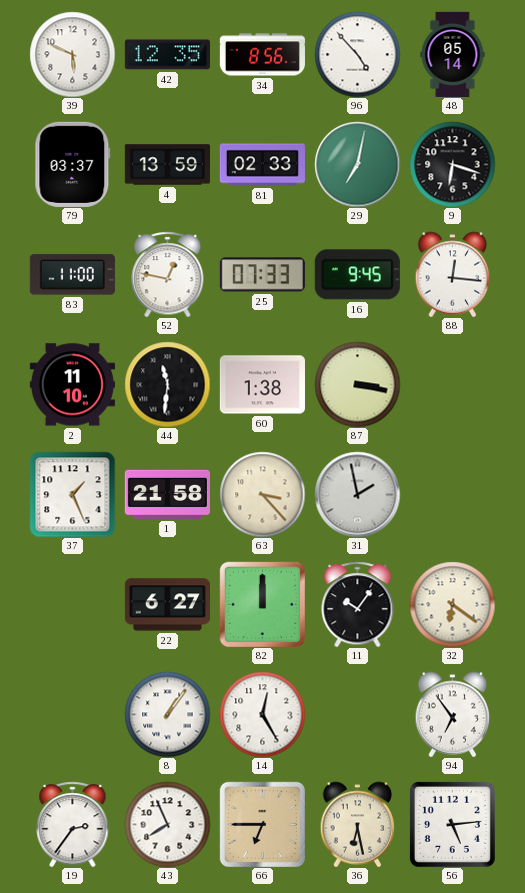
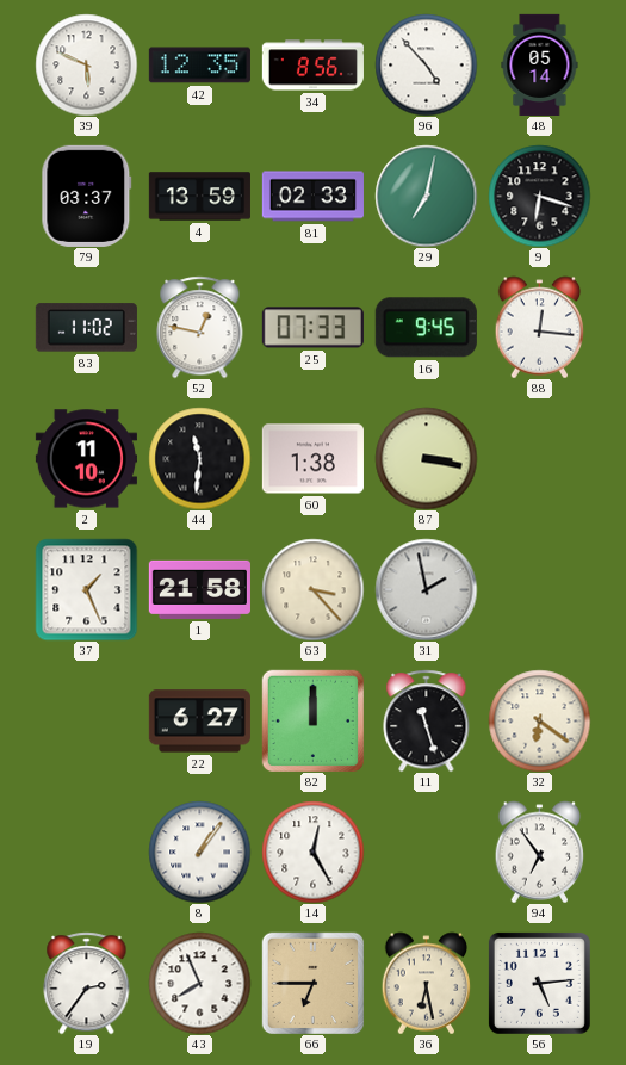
83: 11:00 -> 11:02 (86, 328)
11: 10:06 -> 11:27 (427, 720)
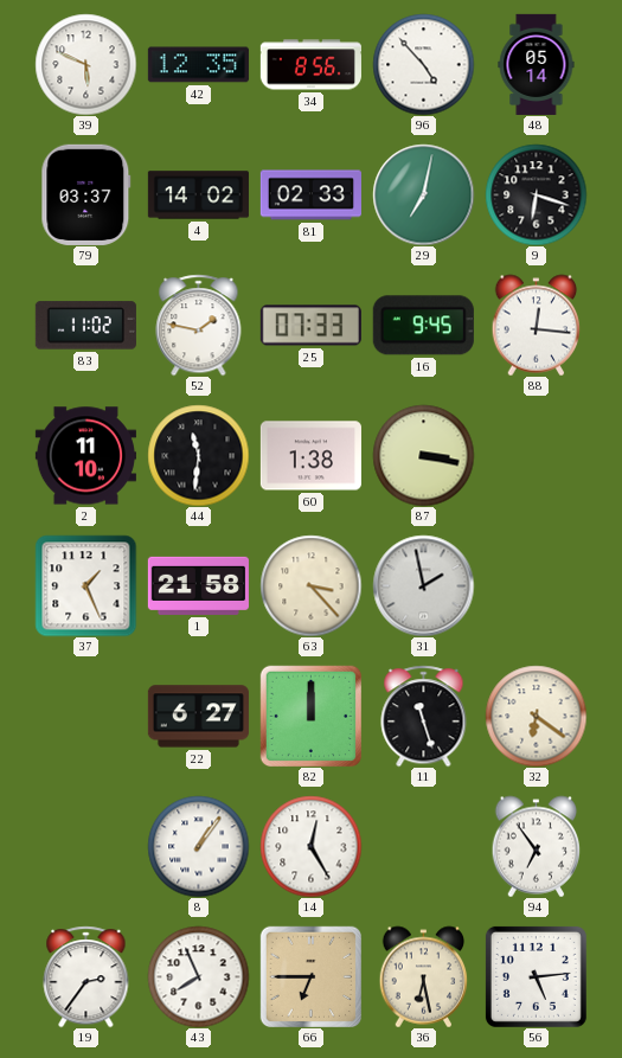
4: 13:59 -> 14:02 (198, 195)
52: 12:47 -> 1:47 (199, 325)
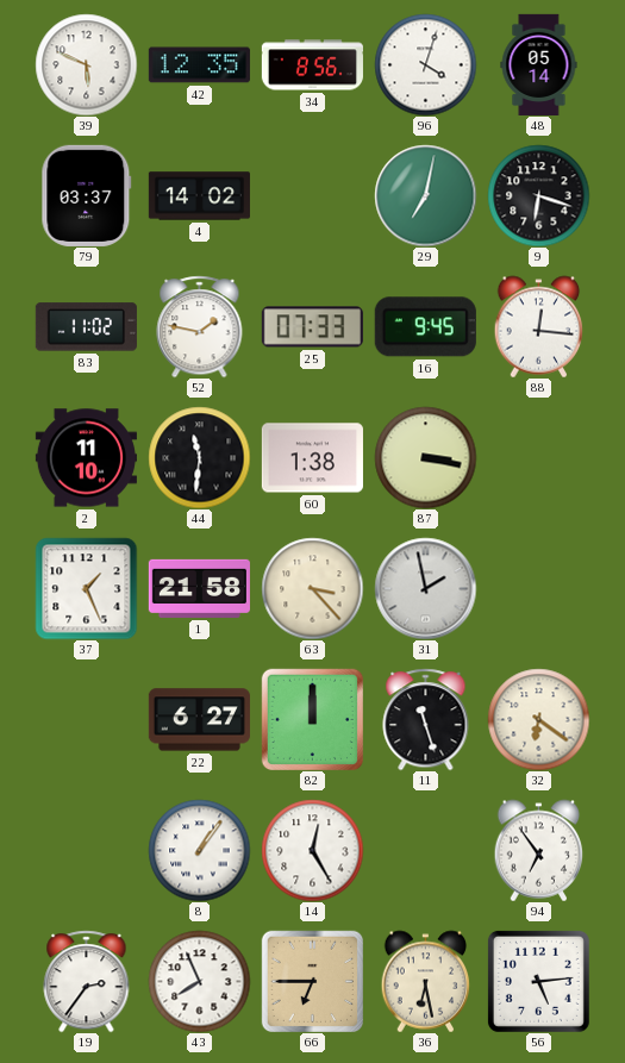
96: 4:53 -> 4:03 (425, 64)
81: 02:33 -> none (310, 195)
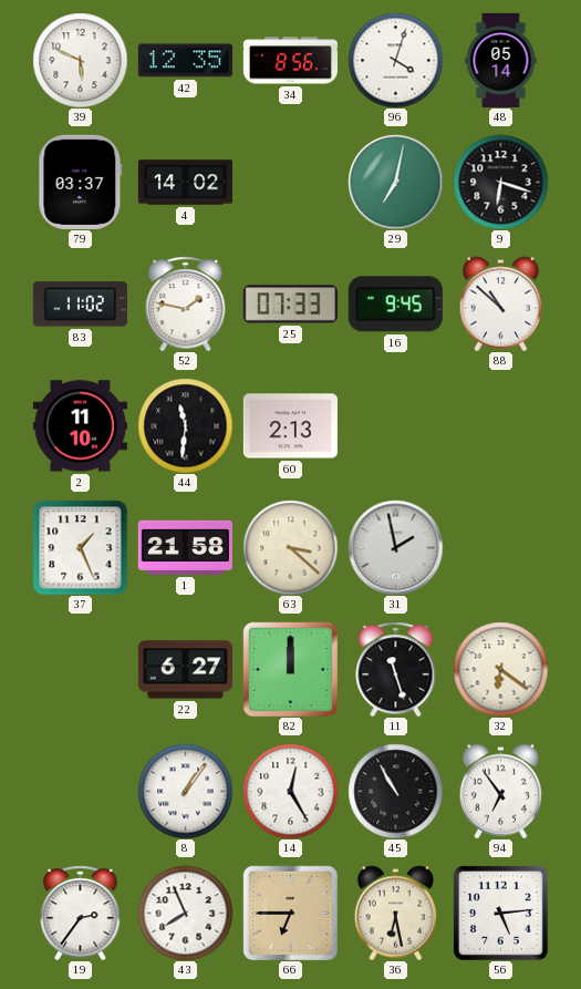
88: 12:16 -> 10:52 (501, 303)
60: 1:38 -> 2:13 (290, 426)
87: 3:17 -> none (425, 457)
63: 3:23 -> 3:22 (290, 547)
45: none -> 10:55 (395, 791)
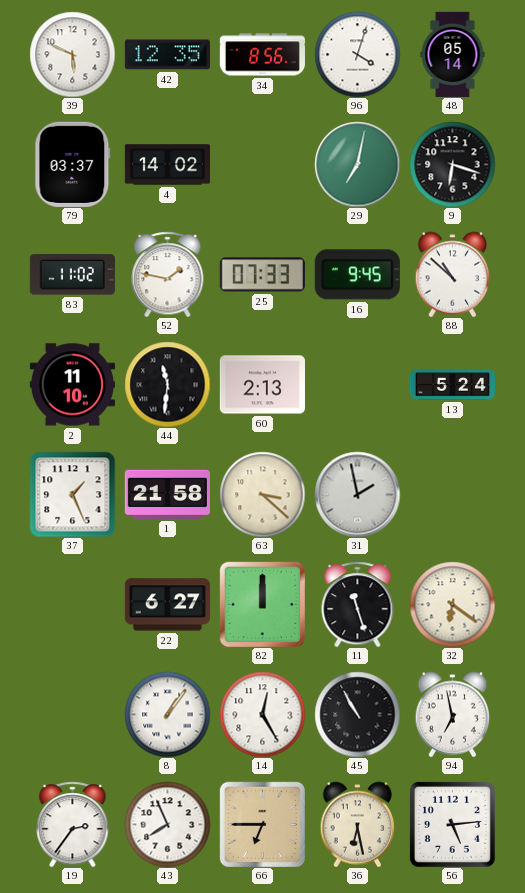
13: none -> 5:24 (452, 385)
94: 6:54 -> 6:58 (453, 714)
